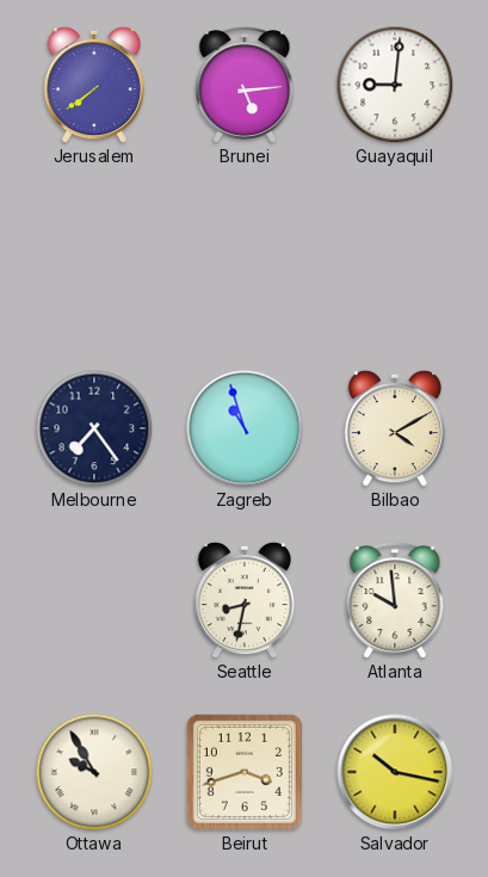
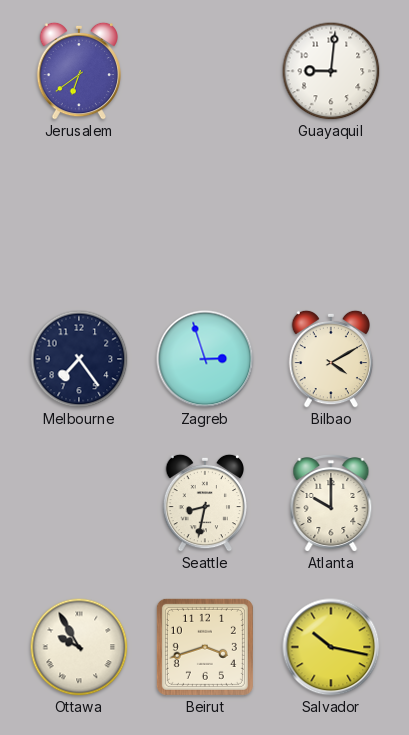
Jerusalem: 7:39 -> 6:39 (78, 71)
Brunei: 5:14 -> none (245, 86)
Zagreb: 10:57 -> 2:57 (205, 359)
Atlanta: 9:59 -> 10:00 (331, 504)
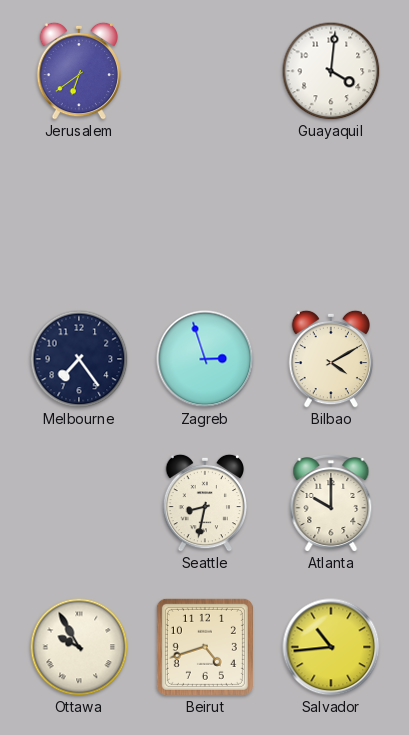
Guayaquil: 9:01 -> 4:01 (331, 71)
Beirut: 3:42 -> 4:42 (205, 647)
Salvador: 10:17 -> 10:44 (331, 647)
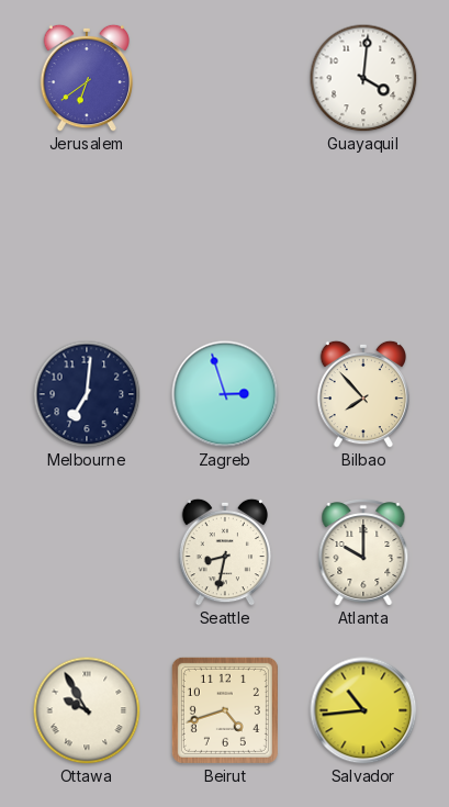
Melbourne: 7:24 -> 7:01 (87, 394)
Bilbao: 4:10 -> 7:53 (362, 394)
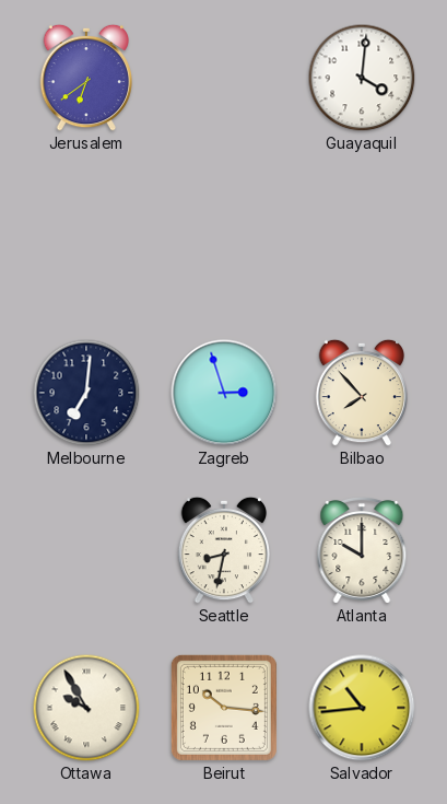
Beirut: 4:42 -> 10:16 (224, 708)
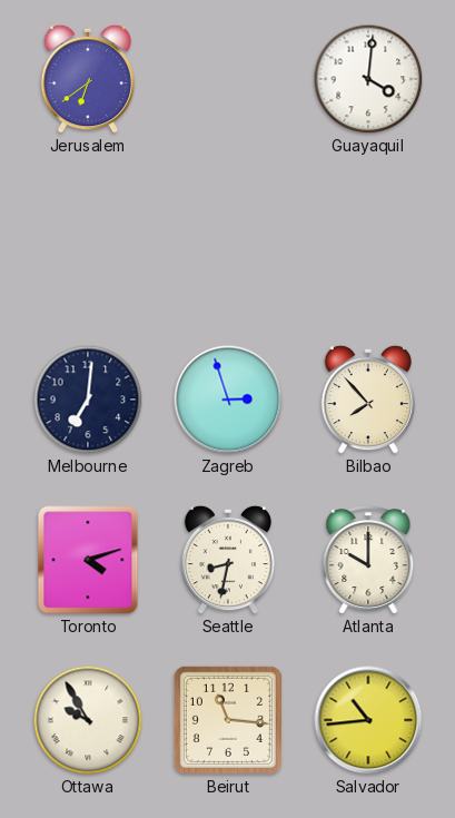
Toronto: none -> 4:12 (88, 560)
Beirut: 10:16 -> 11:16 (228, 720)
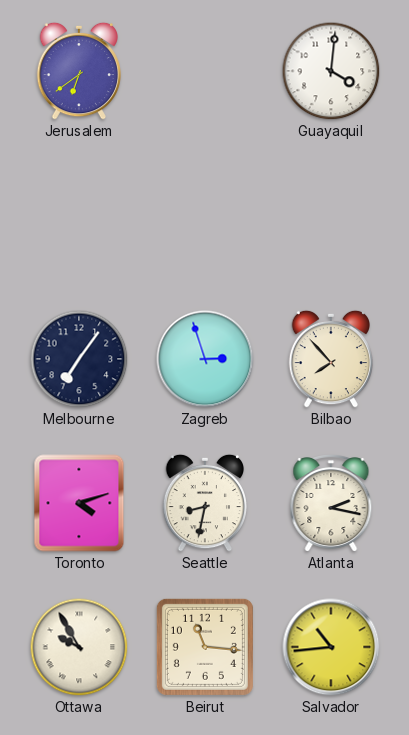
Melbourne: 7:01 -> 7:06 (79, 359)
Atlanta: 10:00 -> 2:17 (331, 504)
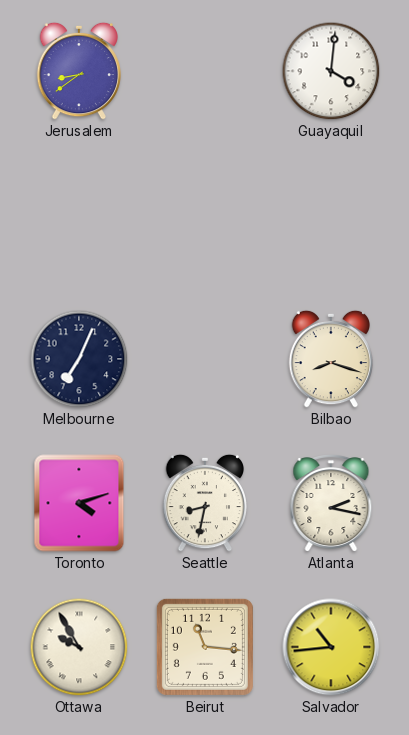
Jerusalem: 6:39 -> 8:39 (78, 71)
Melbourne: 7:06 -> 7:04 (79, 359)
Zagreb: 2:57 -> none (205, 359)
Bilbao: 7:53 -> 8:18 (330, 359)
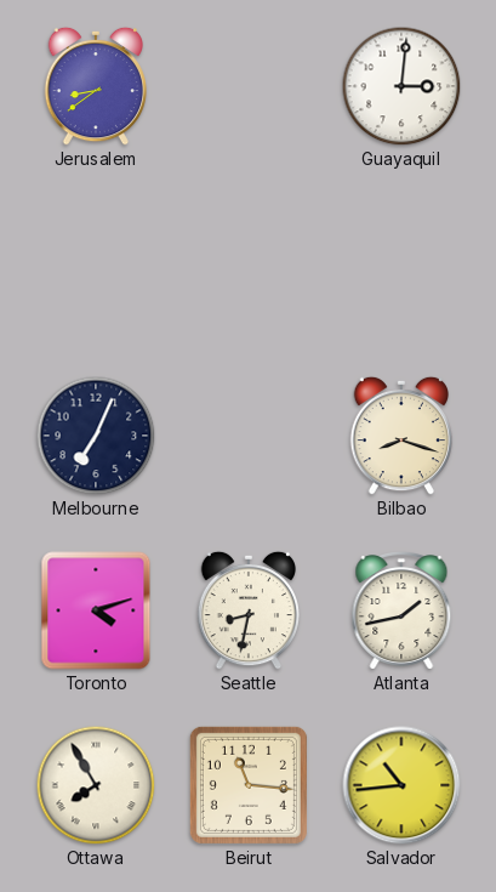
Guayaquil: 4:01 -> 3:01 (401, 86)
Atlanta: 2:17 -> 1:43 (401, 612)
Ottawa: 9:55 -> 7:55 (96, 785)
